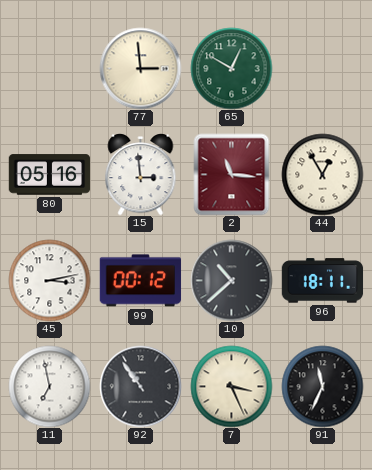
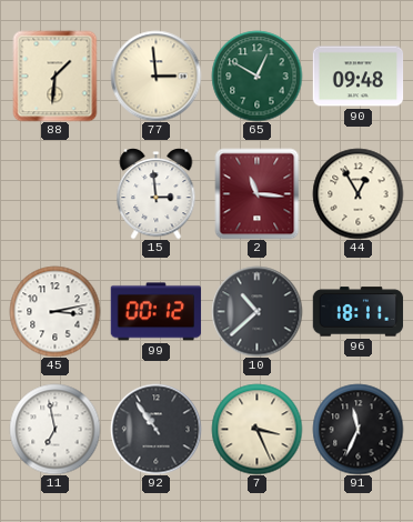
88: none -> 1:31 (56, 76)
90: none -> 09:48 (357, 77)
80: 05:16 -> none (49, 175)
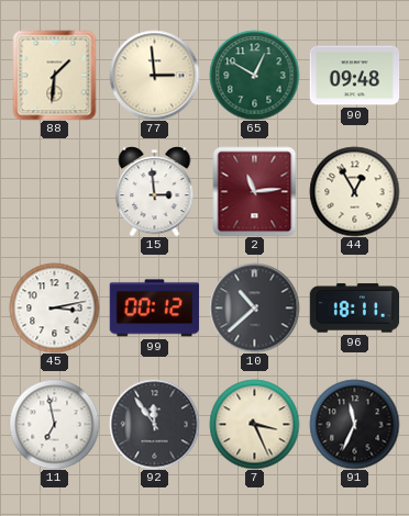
2: 11:16 -> 11:14 (255, 191)
92: 10:54 -> 11:54 (154, 424)
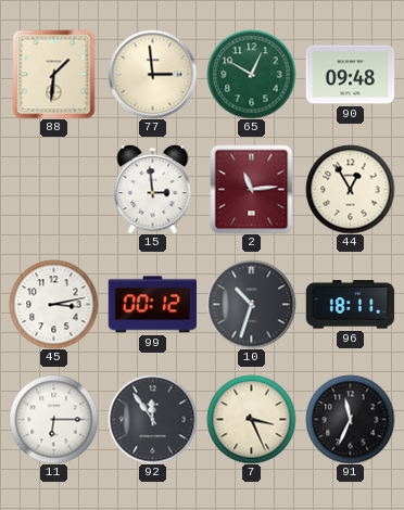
10: 10:38 -> 10:33 (251, 304)
11: 6:58 -> 6:15 (53, 419)
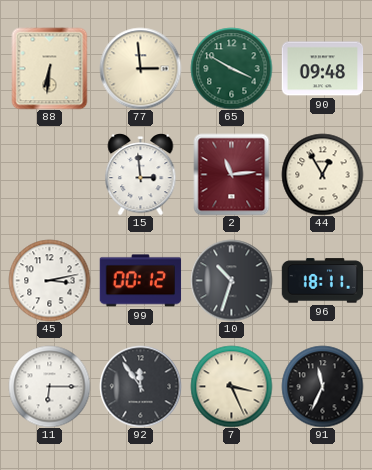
88: 1:31 -> 6:31 (50, 68)
65: 12:50 -> 3:50 (231, 68)
